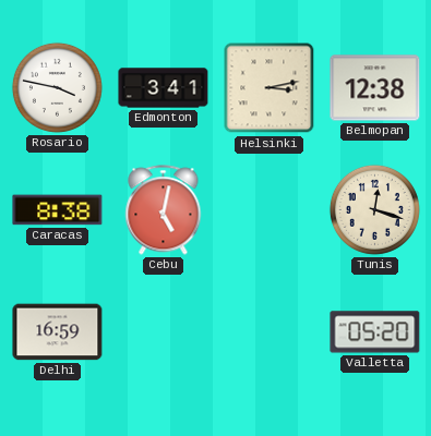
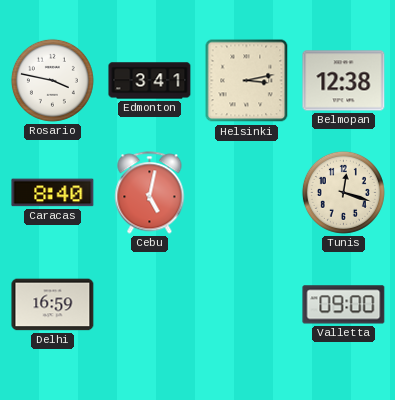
Caracas: 8:38 -> 8:40 (53, 193)
Valletta: 05:20 -> 09:00 (344, 305)
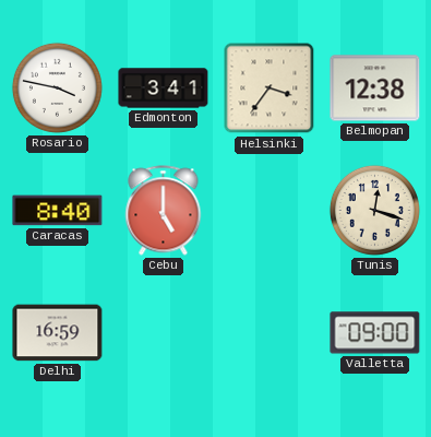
Helsinki: 3:13 -> 3:36 (270, 88)
Cebu: 5:02 -> 5:00 (164, 211)
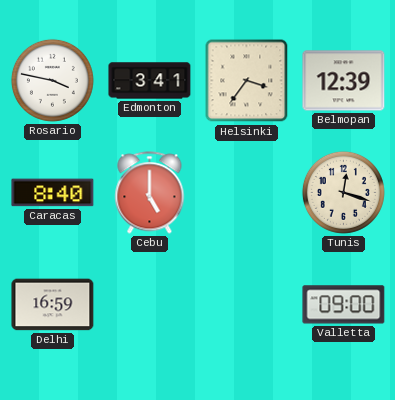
Belmopan: 12:38 -> 12:39 (344, 81)
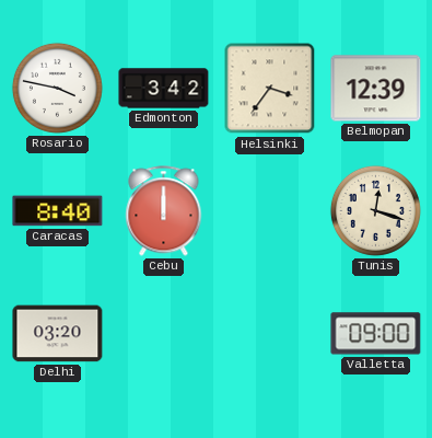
Edmonton: 3:41 -> 3:42 (164, 89)
Cebu: 5:00 -> 12:00 (164, 211)
Delhi: 16:59 -> 03:20 (58, 334)
